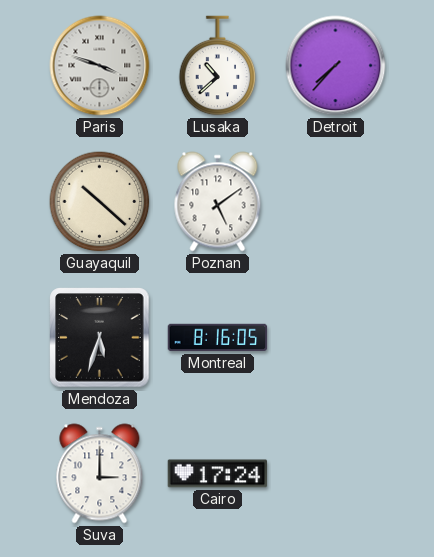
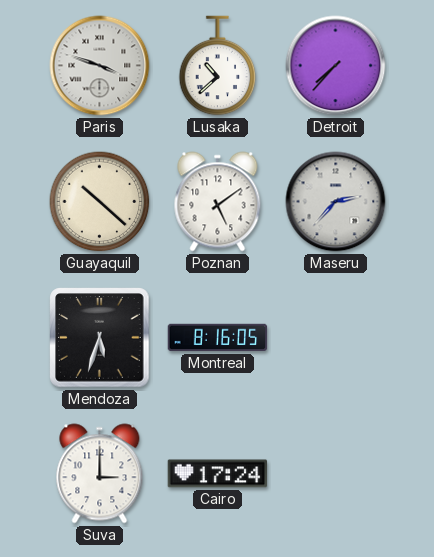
Maseru: none -> 2:37 (336, 202)
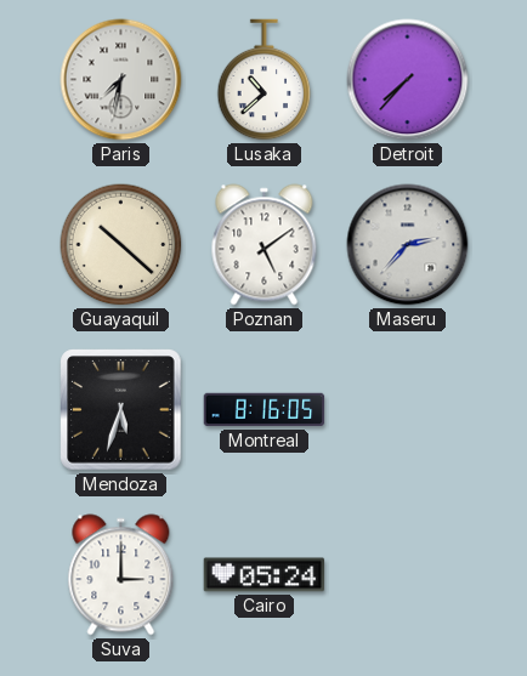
Paris: 3:48 -> 7:32 (121, 80)
Cairo: 17:24 -> 05:24 (265, 575)
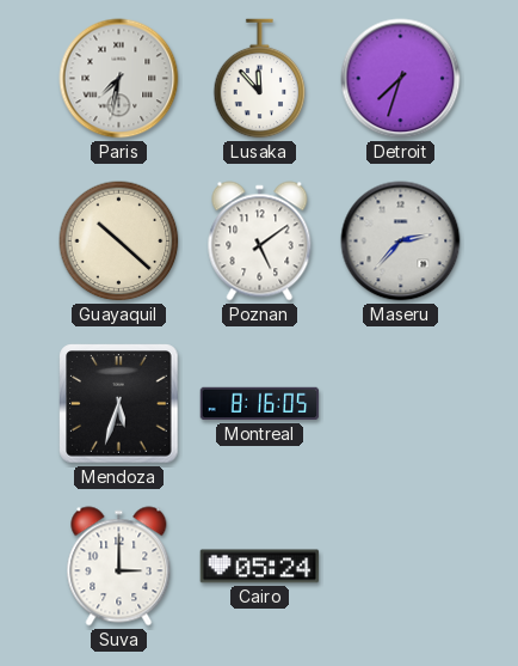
Lusaka: 10:38 -> 11:53 (260, 79)
Detroit: 7:37 -> 7:33 (401, 79)
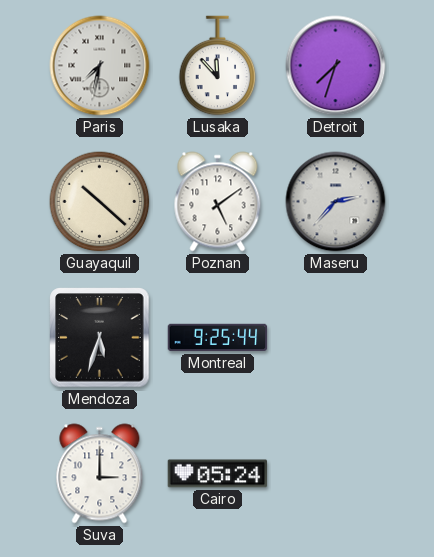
Montreal: 8:16 -> 9:25 (218, 338)
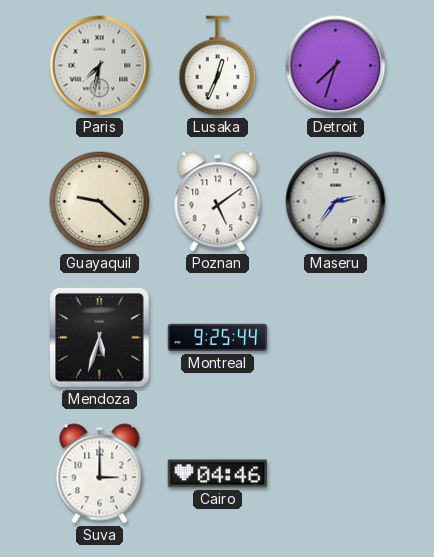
Lusaka: 11:53 -> 12:34 (218, 66)
Guayaquil: 10:22 -> 9:22 (100, 202)
Maseru: 2:37 -> 2:36 (336, 202)
Cairo: 05:24 -> 04:46 (218, 474)
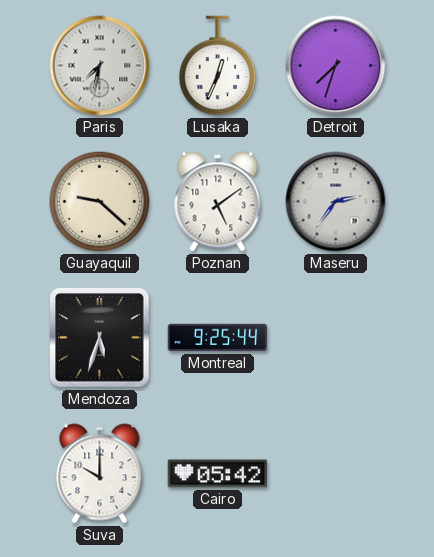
Suva: 3:00 -> 10:00 (100, 474)
Cairo: 04:46 -> 05:42 (218, 474)
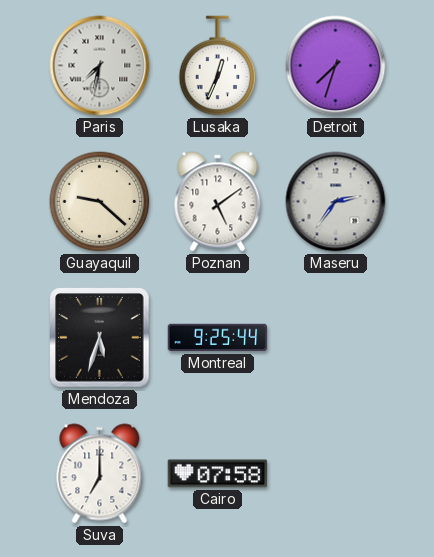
Suva: 10:00 -> 7:00 (100, 474)
Cairo: 05:42 -> 07:58 (218, 474)
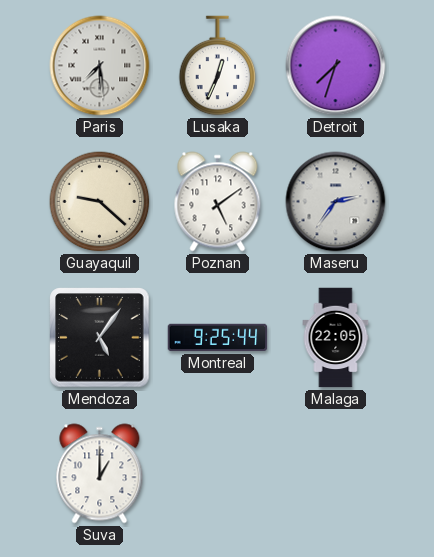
Paris: 7:32 -> 7:29 (100, 66)
Mendoza: 5:33 -> 5:06 (100, 338)
Malaga: none -> 22:05 (336, 338)
Suva: 7:00 -> 1:00 (100, 474)
Cairo: 07:58 -> none (218, 474)
